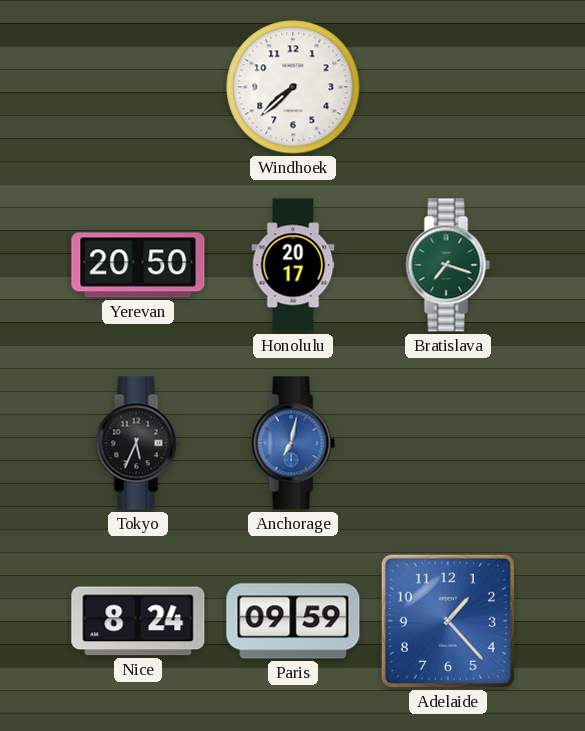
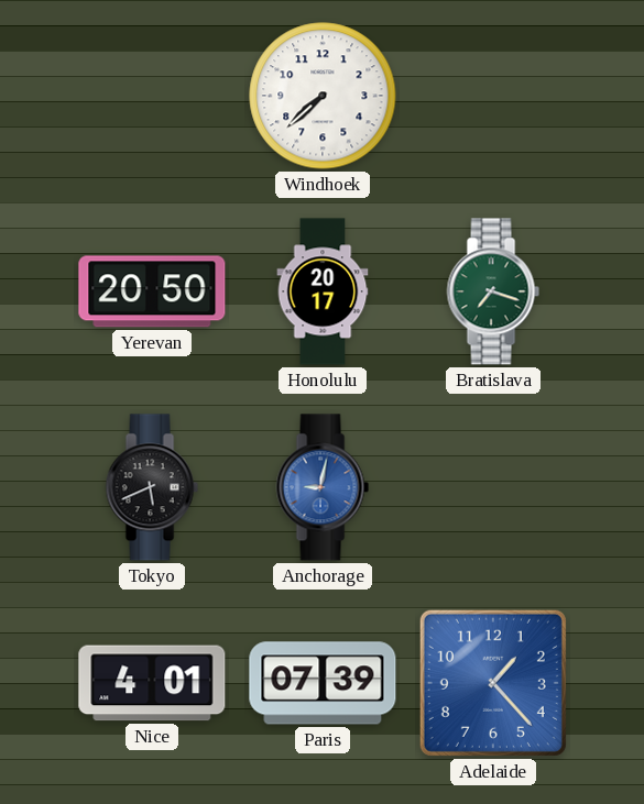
Tokyo: 5:34 -> 5:41 (152, 487)
Anchorage: 7:02 -> 9:02 (323, 487)
Nice: 8:24 -> 4:01 (152, 683)
Paris: 09:59 -> 07:39 (323, 683)
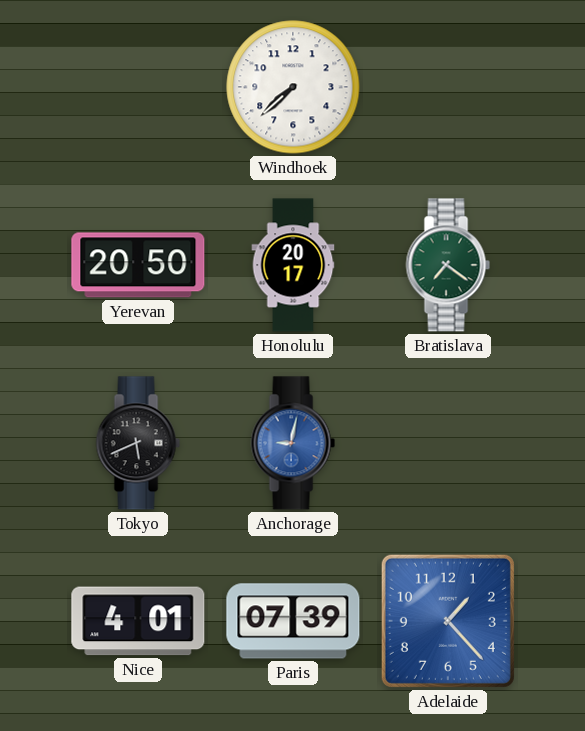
Bratislava: 7:18 -> 7:21 (448, 265)
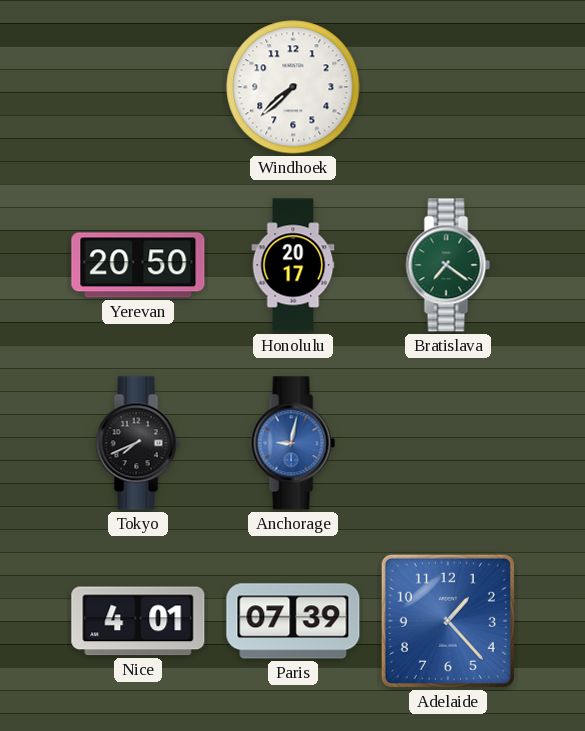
Tokyo: 5:41 -> 7:41 (138, 443)
